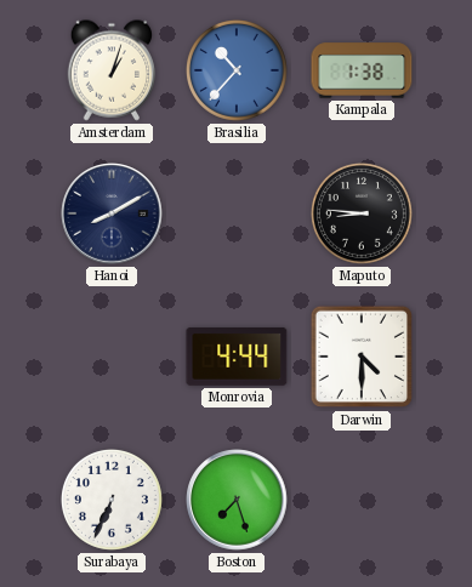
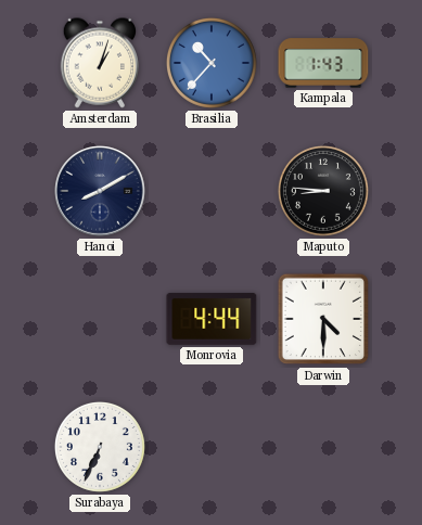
Kampala: 1:38 -> 1:43 (323, 63)
Boston: 7:27 -> none (237, 500)
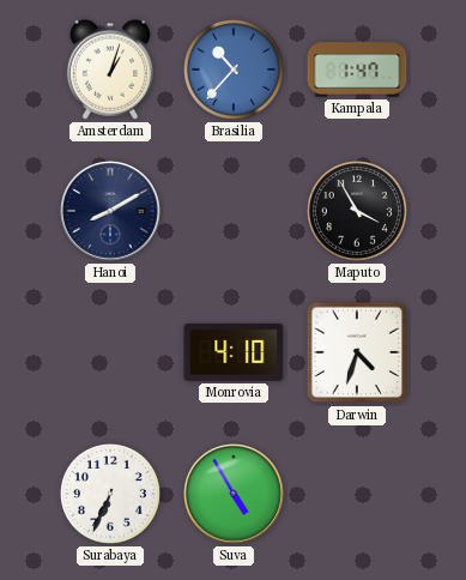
Kampala: 1:43 -> 1:47 (357, 70)
Maputo: 8:46 -> 3:55 (357, 211)
Monrovia: 4:44 -> 4:10 (234, 352)
Darwin: 4:30 -> 4:33 (357, 352)
Suva: none -> 4:55 (234, 494)
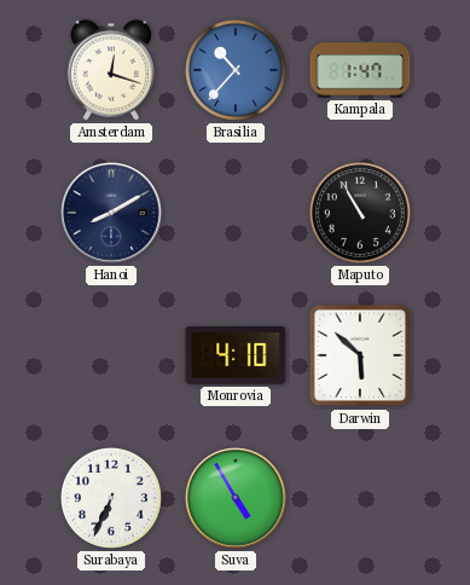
Amsterdam: 1:03 -> 12:18 (110, 70)
Maputo: 3:55 -> 10:55 (360, 213)
Darwin: 4:33 -> 5:52 (360, 355)
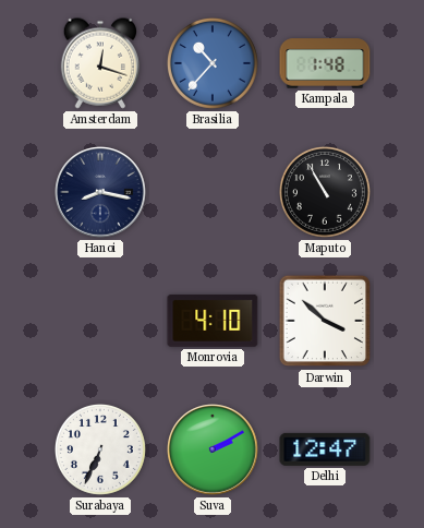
Kampala: 1:47 -> 1:48 (325, 63)
Hanoi: 8:10 -> 8:17 (100, 192)
Darwin: 5:52 -> 3:52 (325, 321)
Suva: 4:55 -> 2:10 (213, 449)
Delhi: none -> 12:47 (325, 449)
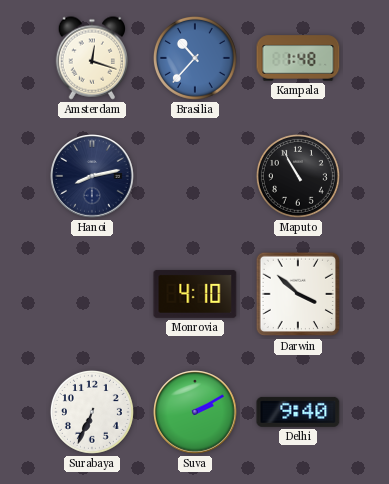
Hanoi: 8:17 -> 8:13 (92, 176)
Delhi: 12:47 -> 9:40 (298, 412)
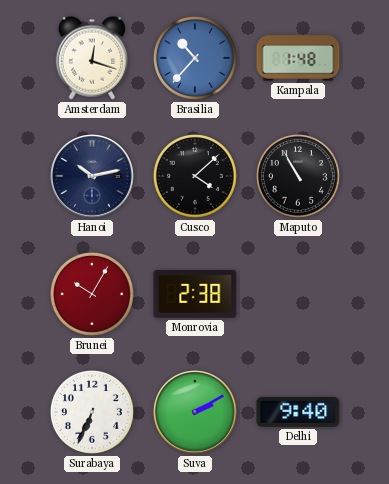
Hanoi: 8:13 -> 10:13 (92, 176)
Cusco: none -> 4:08 (195, 176)
Brunei: none -> 10:05 (92, 294)
Monrovia: 4:10 -> 2:38 (195, 294)
Darwin: 3:52 -> none (298, 294)
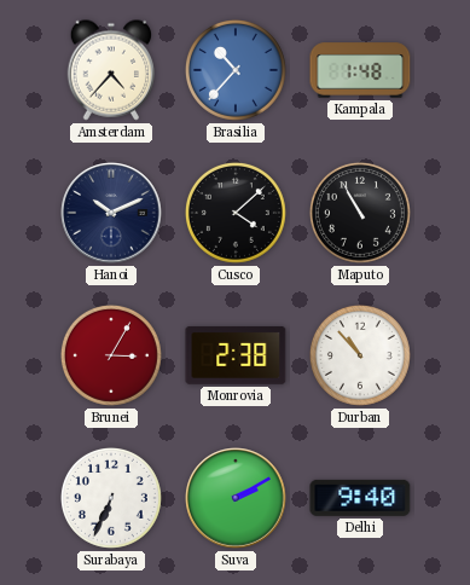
Amsterdam: 12:18 -> 4:37 (110, 70)
Hanoi: 10:13 -> 10:11 (111, 213)
Brunei: 10:05 -> 3:05 (111, 355)
Durban: none -> 10:53 (360, 355)
